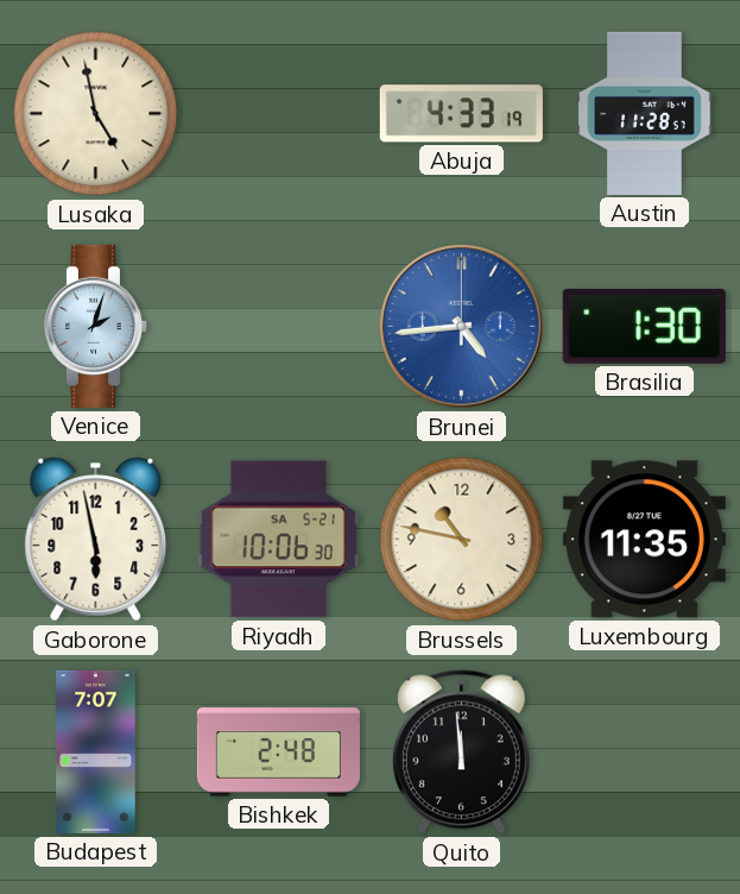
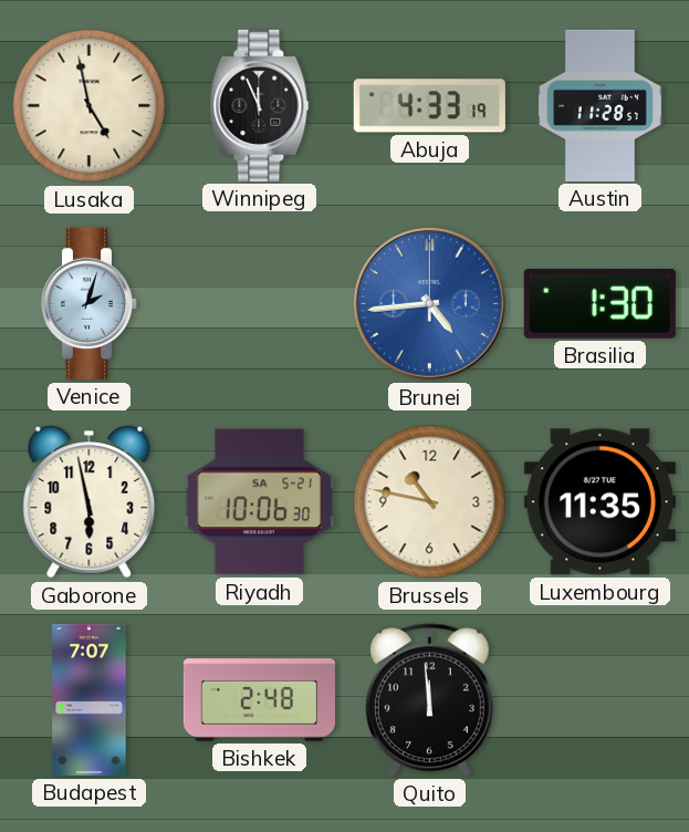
Winnipeg: none -> 11:56 (260, 105)
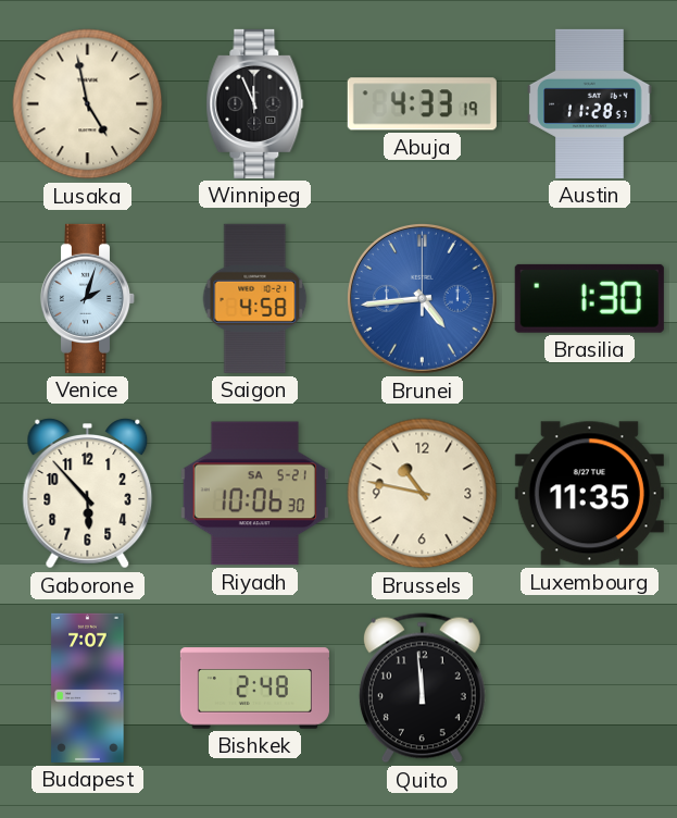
Saigon: none -> 4:58 (255, 298)
Gaborone: 5:58 -> 5:53 (88, 494)
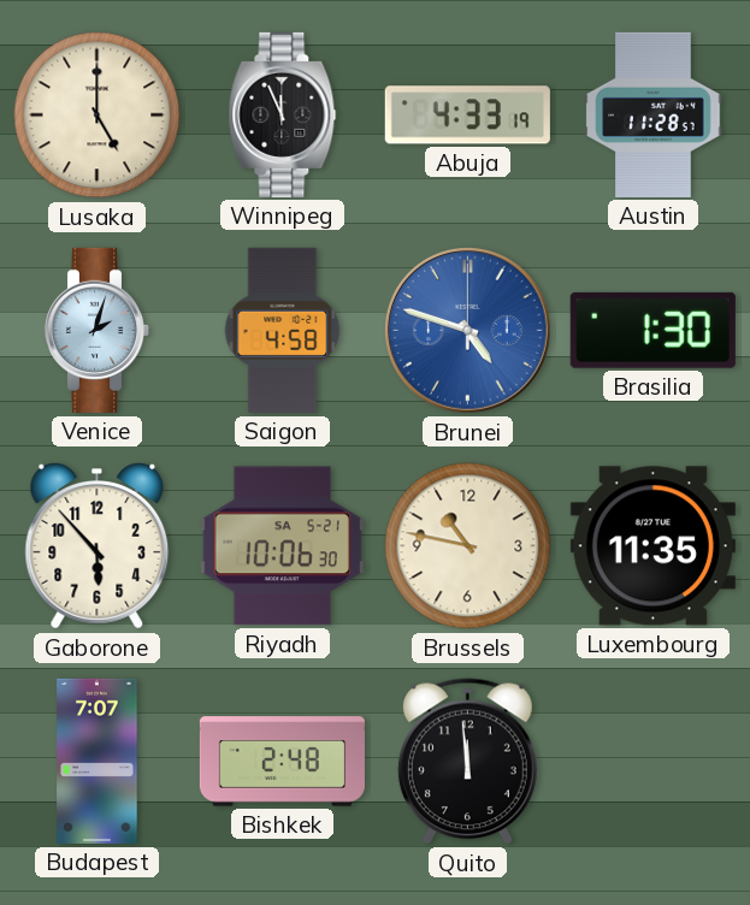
Lusaka: 4:58 -> 5:00 (98, 116)
Brunei: 4:44 -> 4:48 (467, 330)
